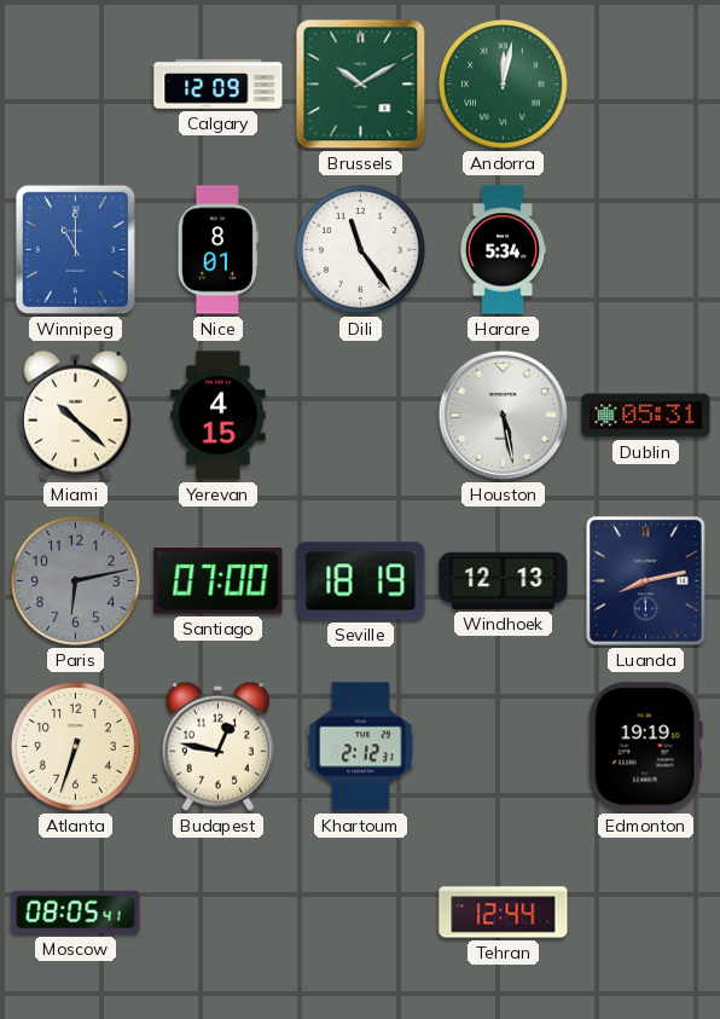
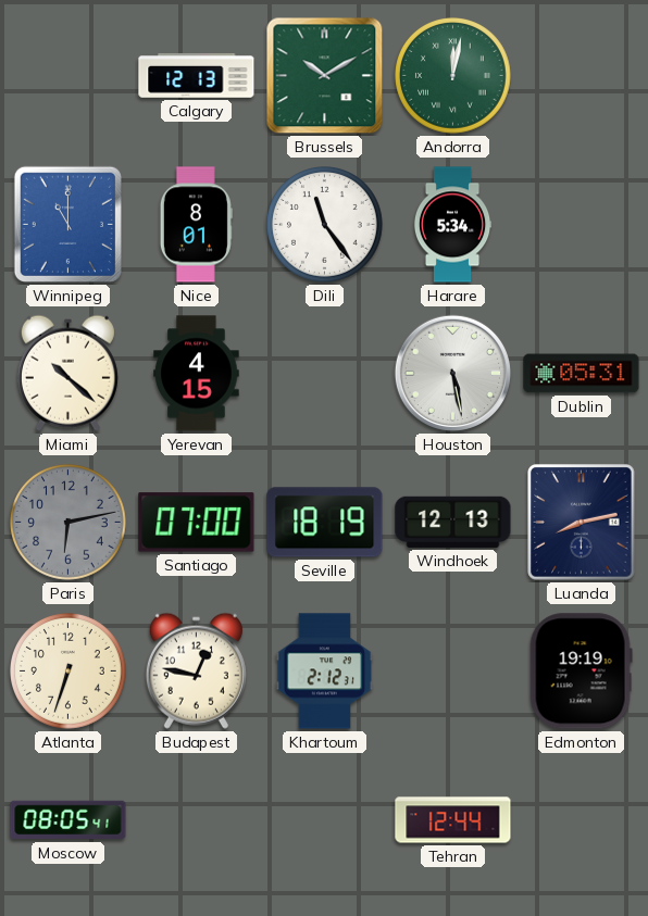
Calgary: 12:09 -> 12:13 (197, 76)
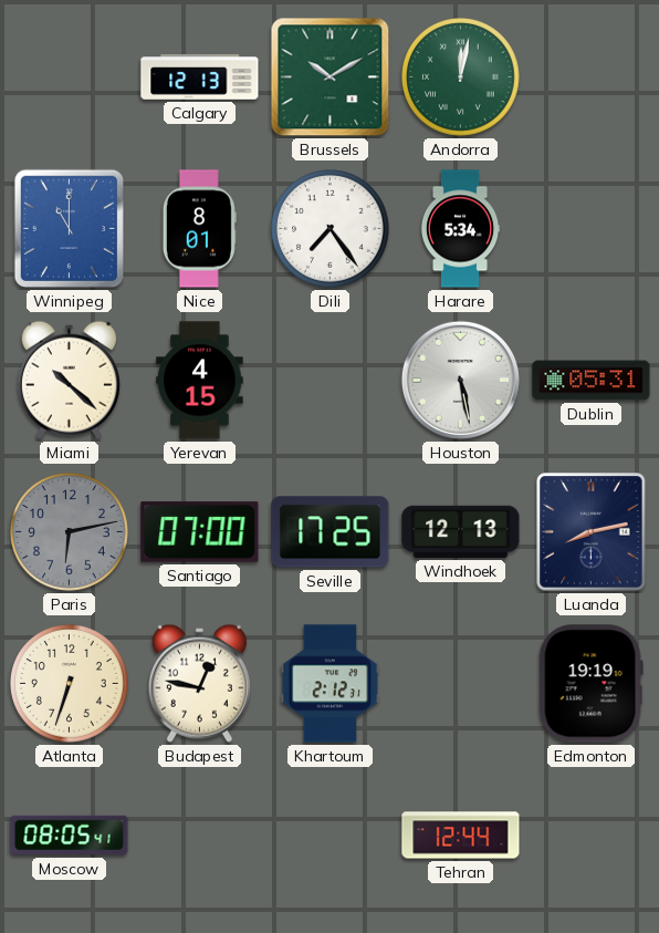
Dili: 11:24 -> 7:24 (331, 229)
Seville: 18:19 -> 17:25 (331, 532)
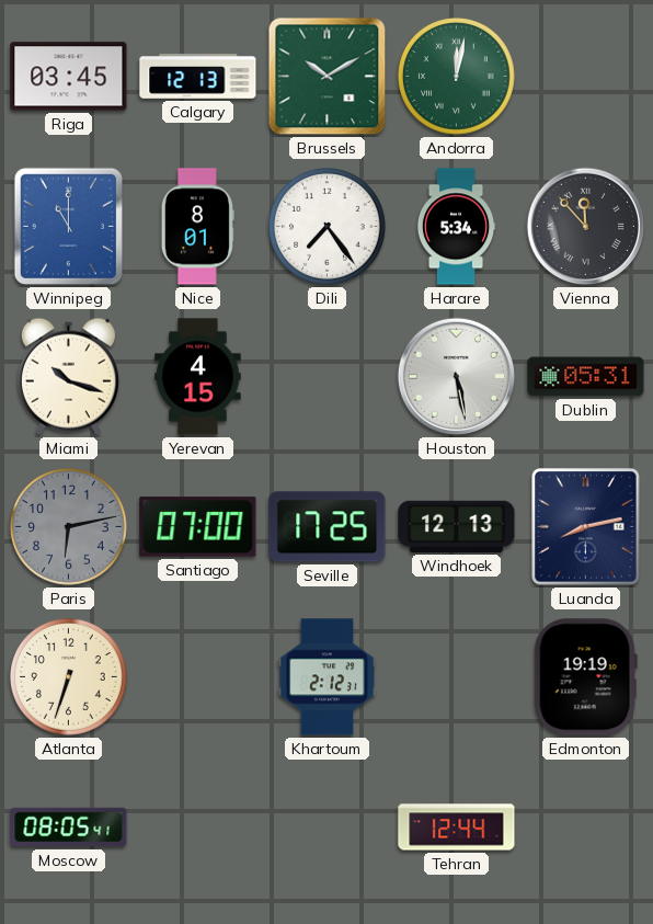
Riga: none -> 03:45 (69, 77)
Vienna: none -> 11:53 (585, 226)
Miami: 10:22 -> 10:18 (68, 376)
Budapest: 12:47 -> none (199, 683)
